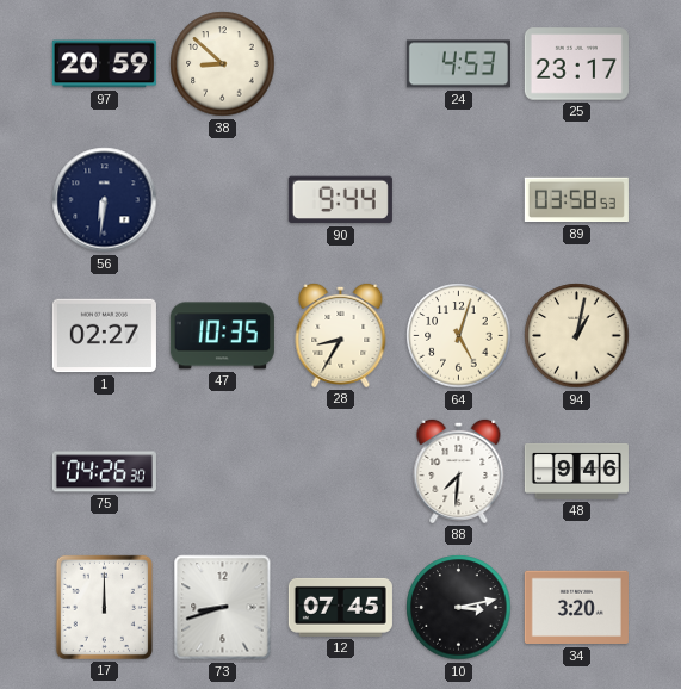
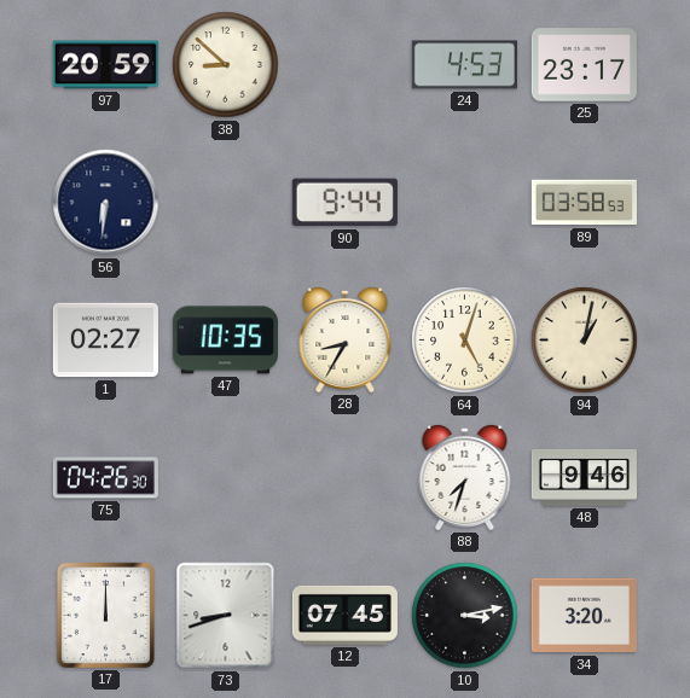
88: 7:31 -> 7:33 (465, 477)
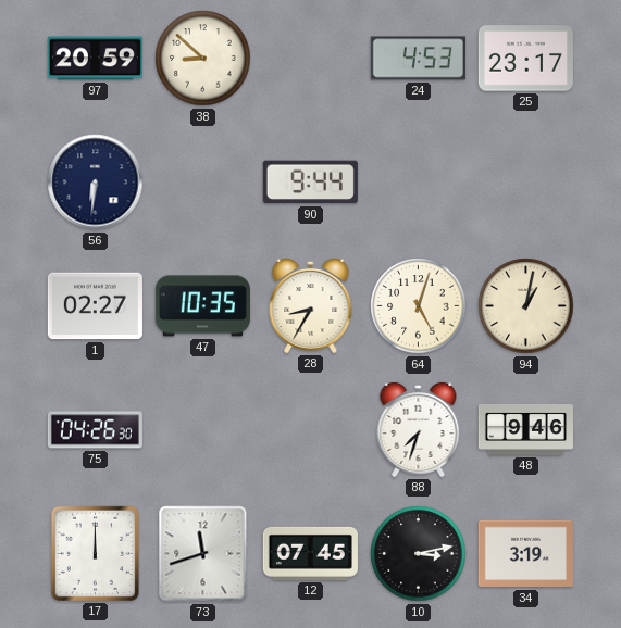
89: 03:58 -> none (584, 203)
73: 8:42 -> 11:42 (203, 554)
34: 3:20 -> 3:19 (525, 554)
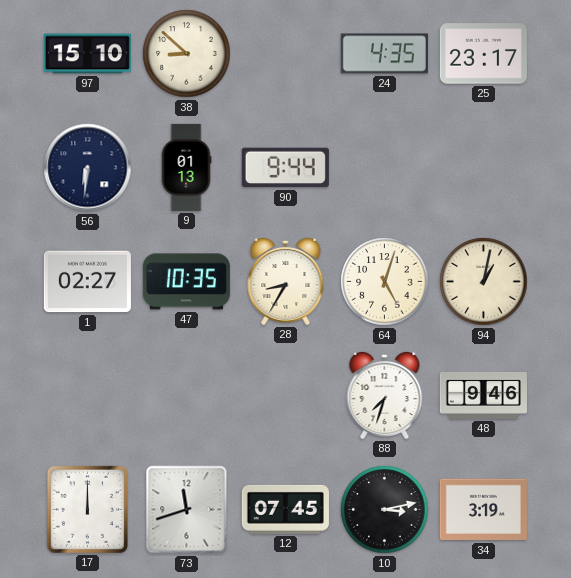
97: 20:59 -> 15:10 (87, 54)
24: 4:53 -> 4:35 (384, 54)
9: none -> 01:13 (186, 167)
75: 04:26 -> none (95, 430)
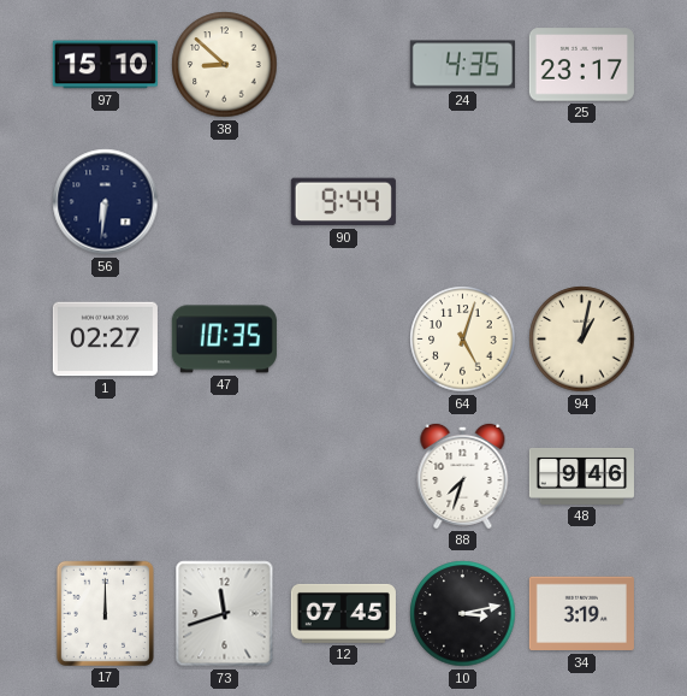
9: 01:13 -> none (186, 167)
28: 8:35 -> none (286, 281)
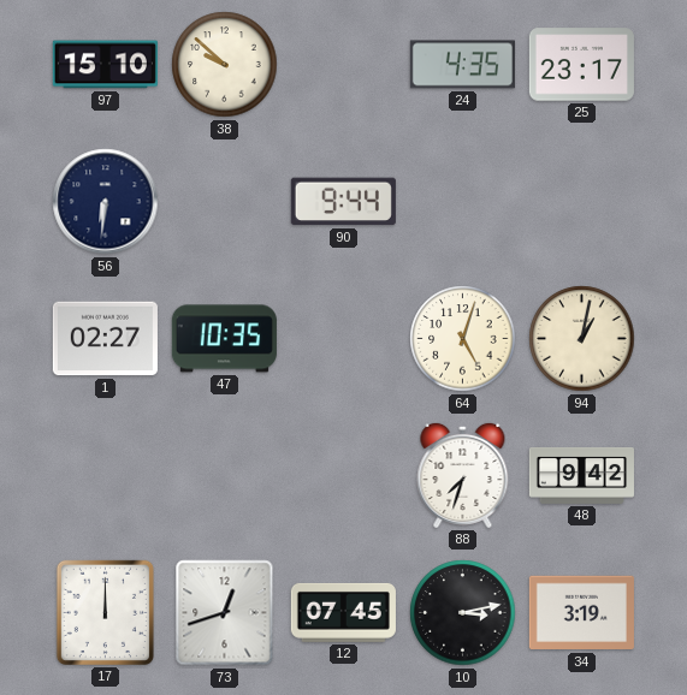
38: 8:52 -> 9:52 (225, 65)
48: 9:46 -> 9:42 (581, 475)
73: 11:42 -> 12:42 (225, 613)
